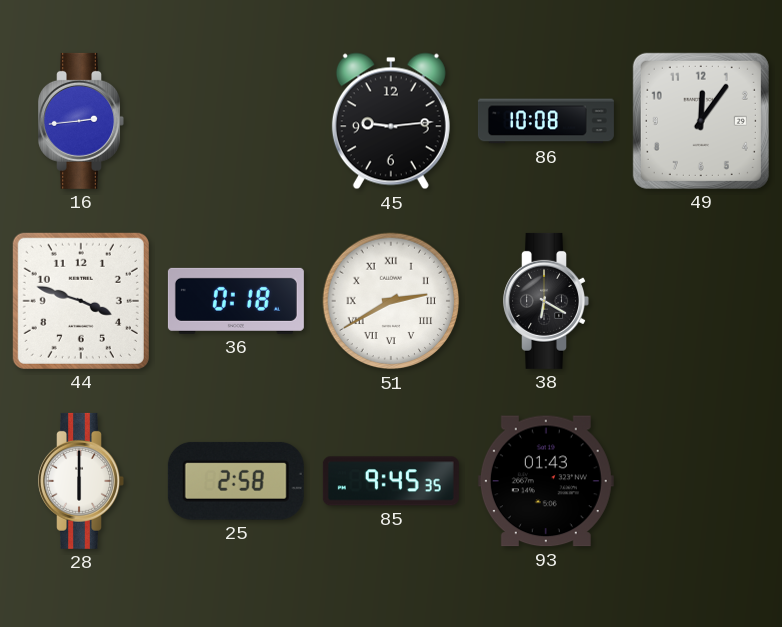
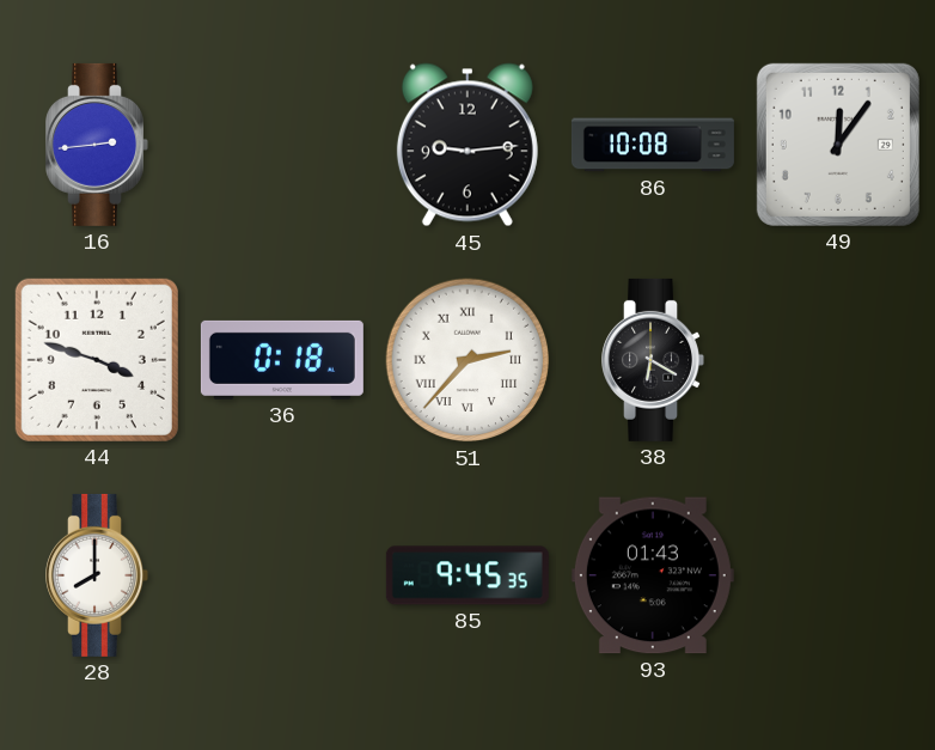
51: 2:40 -> 2:37 (467, 360)
28: 6:00 -> 8:00 (97, 575)
25: 2:58 -> none (236, 481)
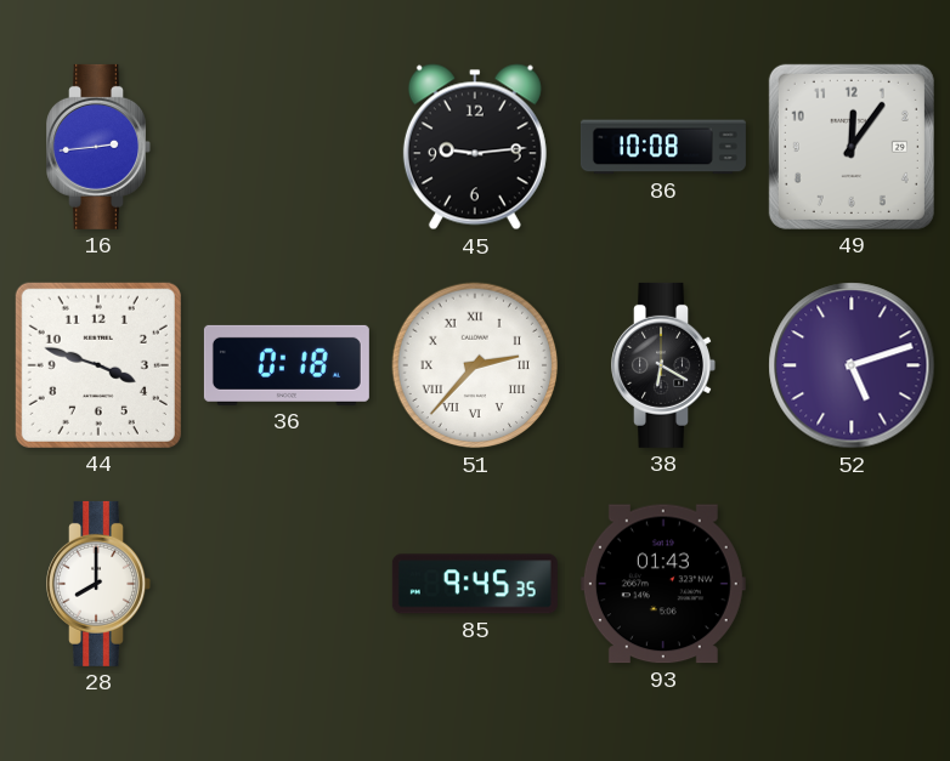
52: none -> 5:12 (852, 365)
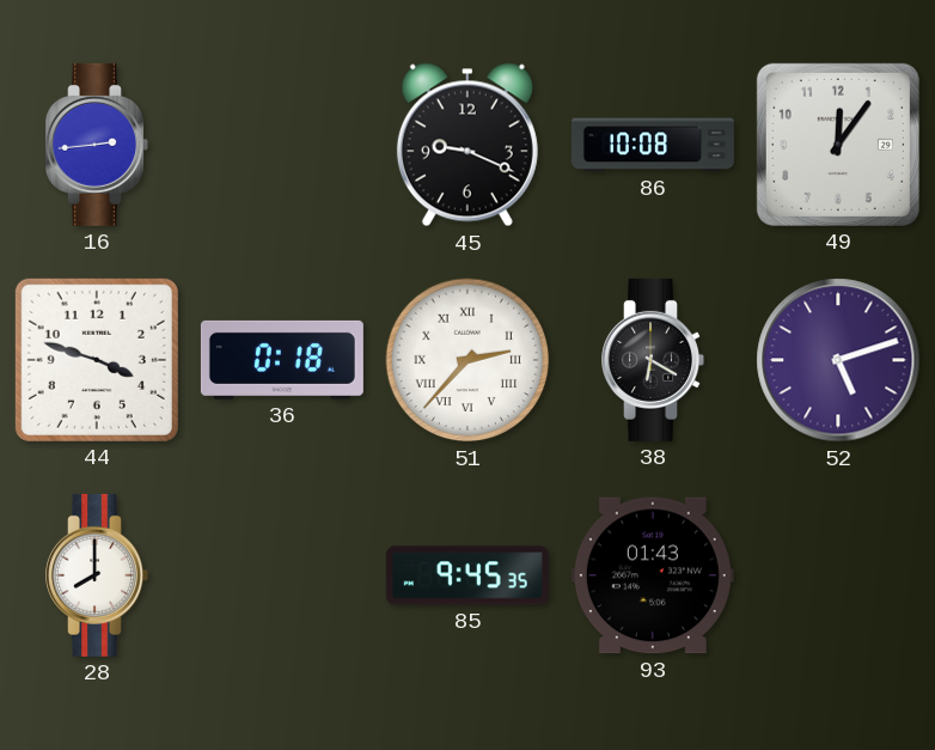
45: 9:14 -> 9:19 (467, 145)
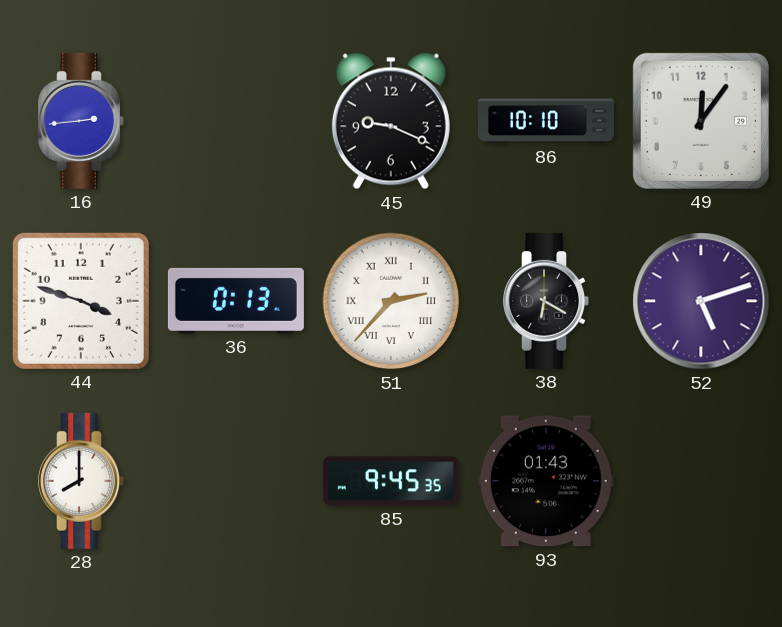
86: 10:08 -> 10:10 (546, 121)
36: 0:18 -> 0:13 (236, 301)
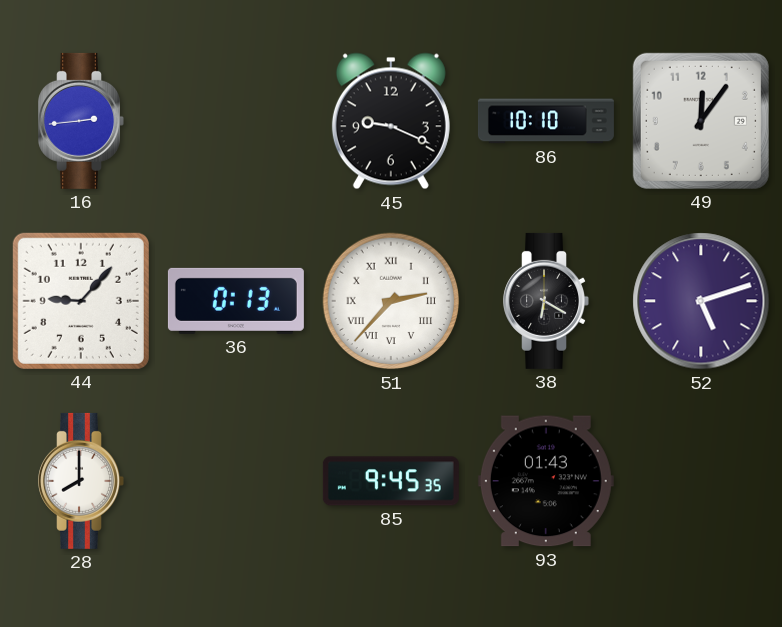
44: 3:48 -> 9:07 (81, 301)
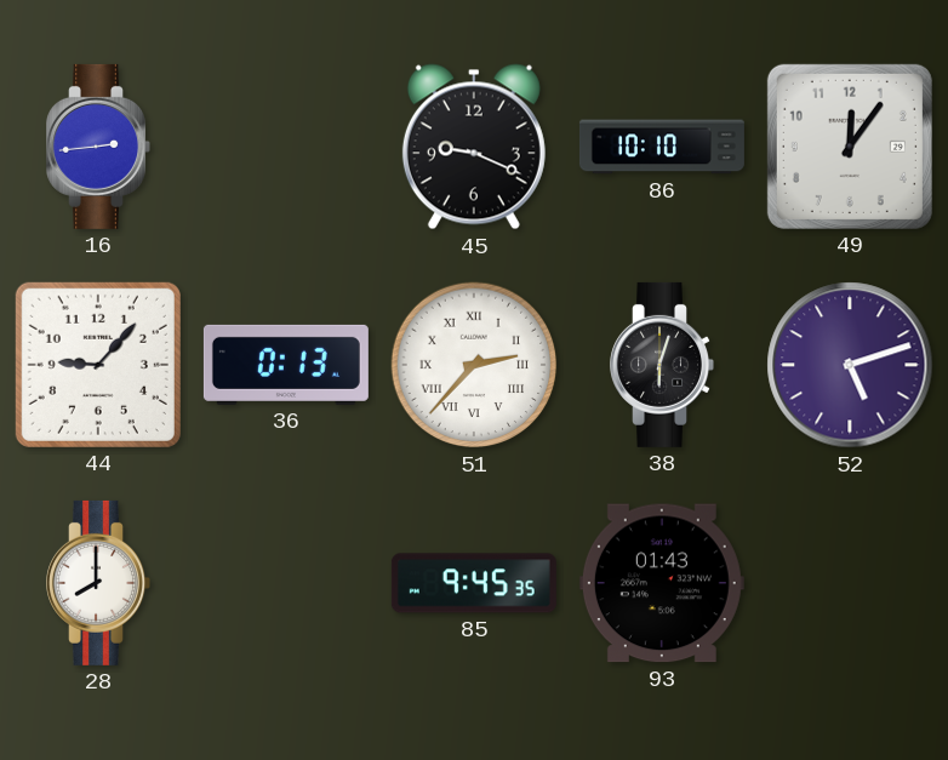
38: 6:20 -> 6:03 (662, 365)
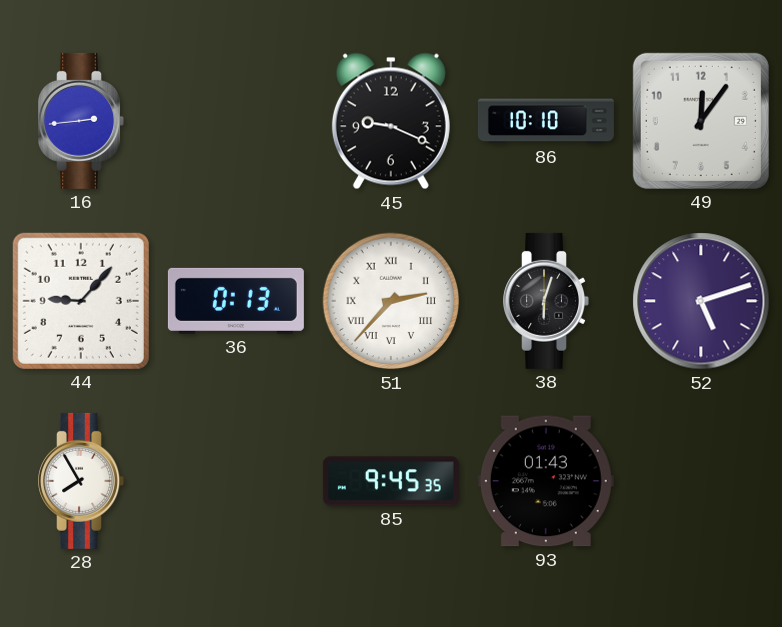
28: 8:00 -> 7:55 (81, 481)
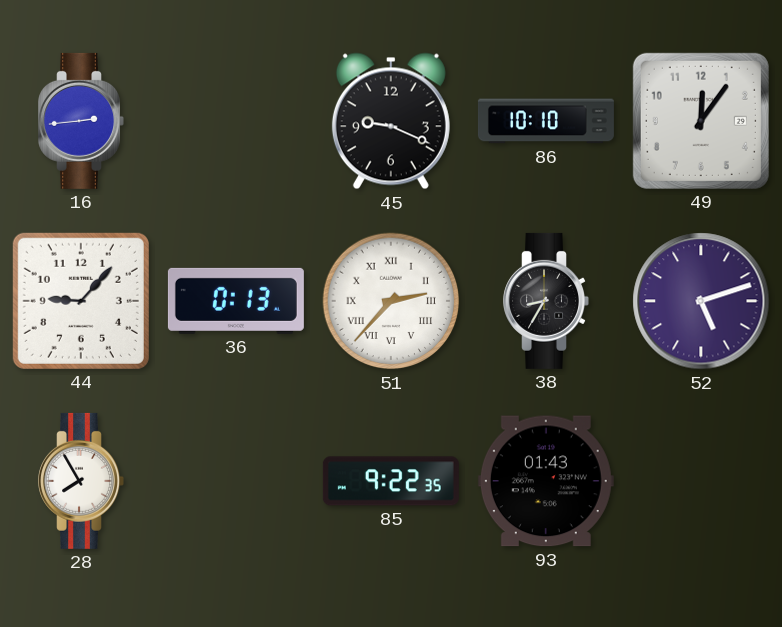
38: 6:03 -> 8:35 (546, 301)
85: 9:45 -> 9:22 (391, 481)
